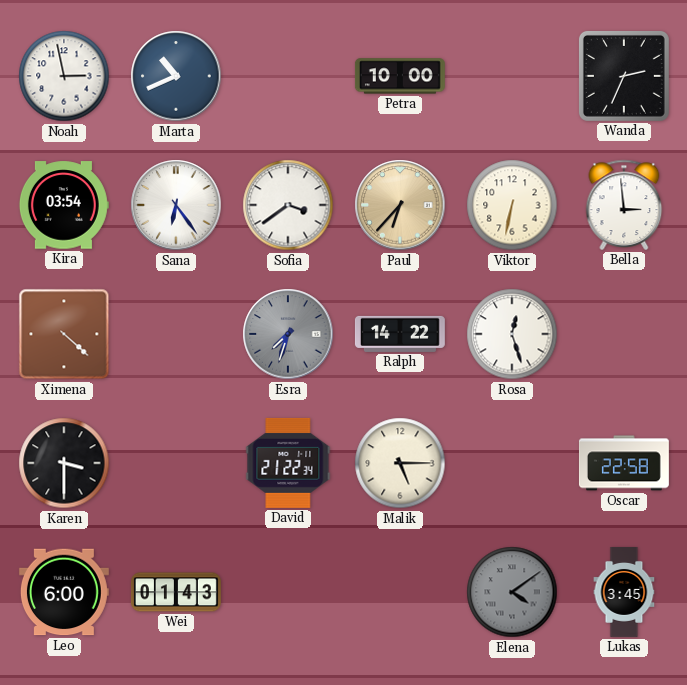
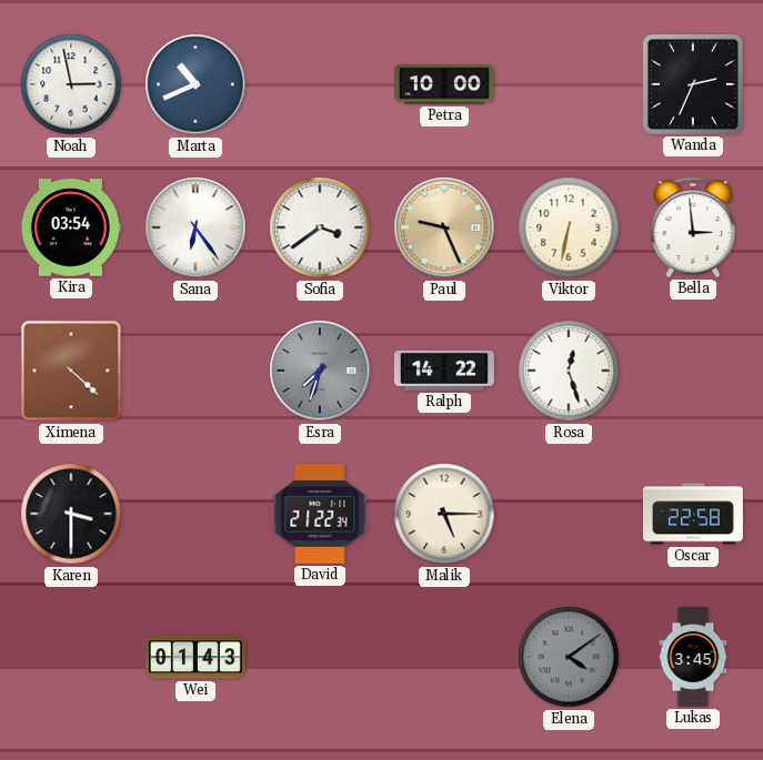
Paul: 6:37 -> 9:26 (444, 227)
Leo: 6:00 -> none (64, 592)
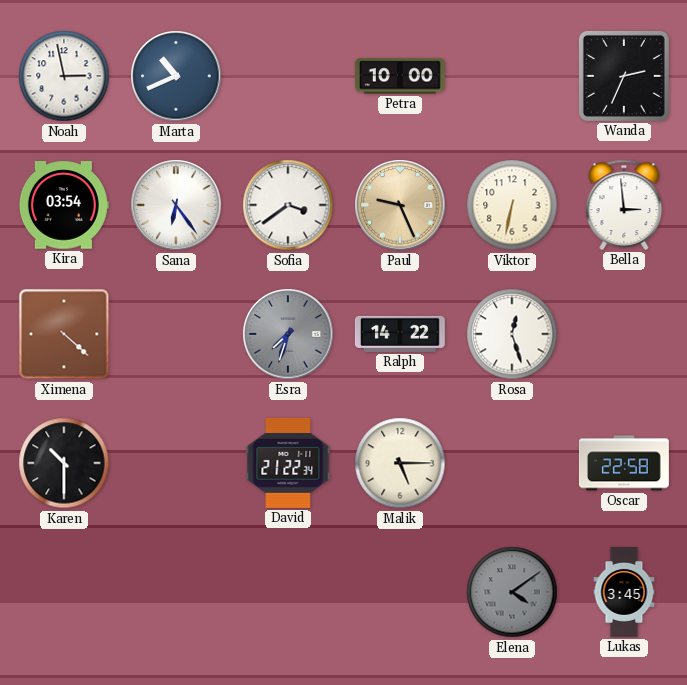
Karen: 3:30 -> 10:30 (64, 463)
Wei: 01:43 -> none (195, 657)
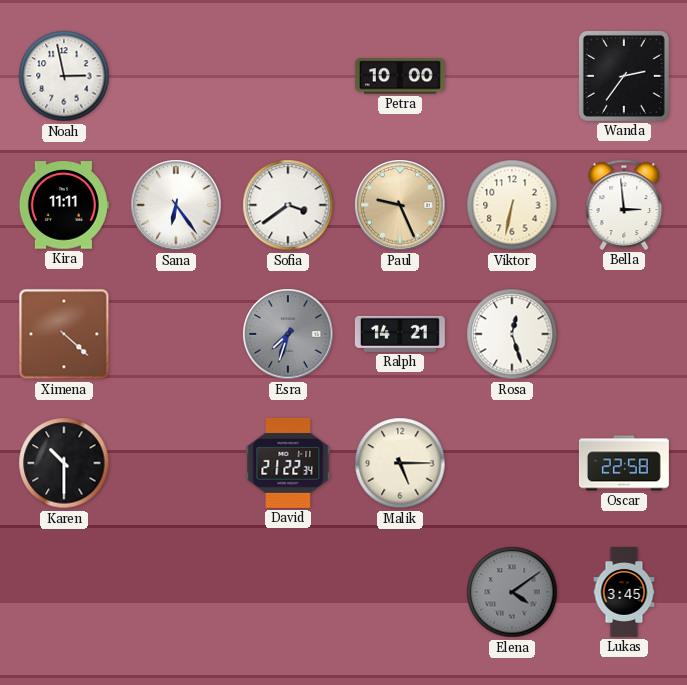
Marta: 10:41 -> none (176, 76)
Wanda: 2:34 -> 2:36 (624, 76)
Kira: 03:54 -> 11:11 (64, 205)
Ralph: 14:22 -> 14:21 (400, 334)
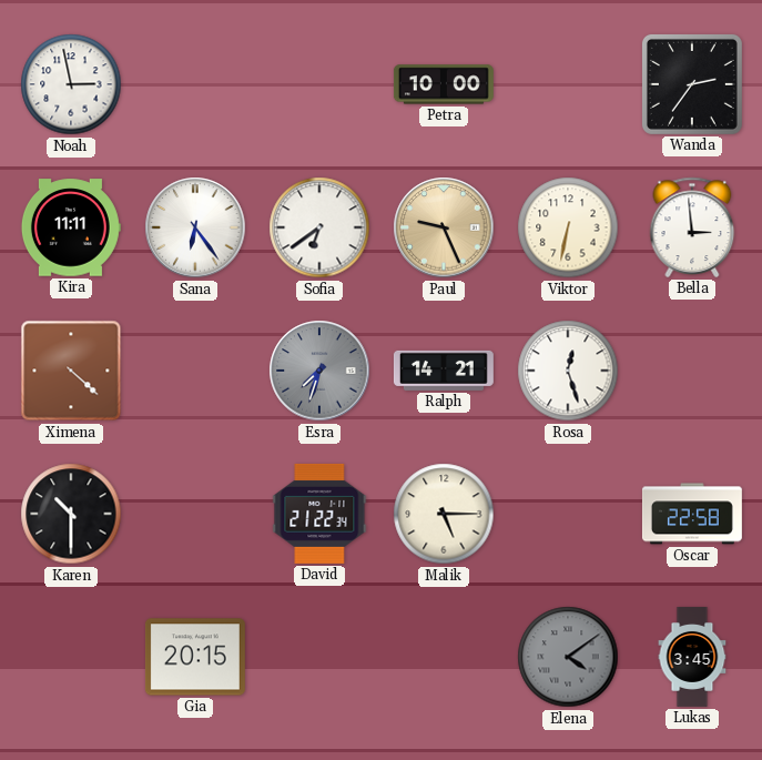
Sofia: 3:39 -> 6:39 (319, 227)
Gia: none -> 20:15 (195, 657)
